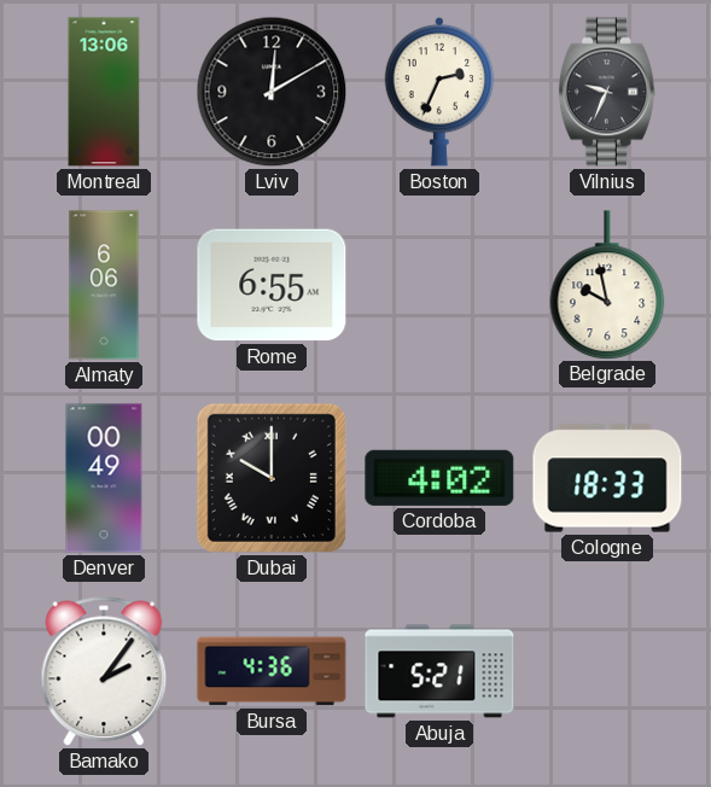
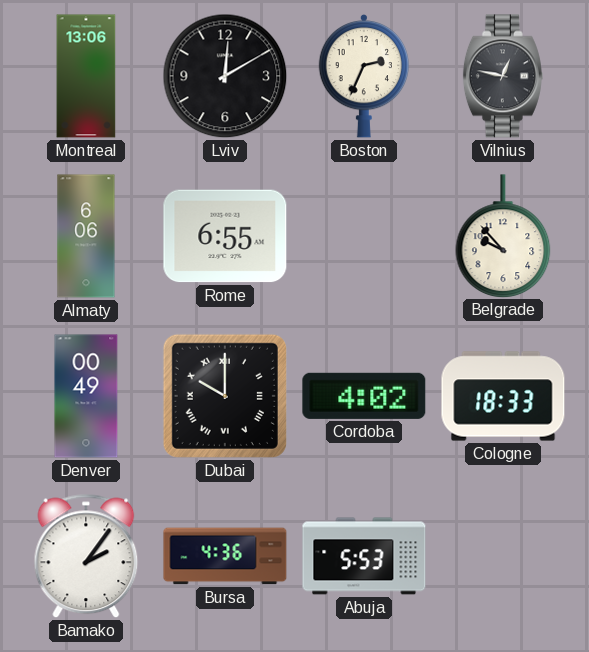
Vilnius: 9:34 -> 12:47 (503, 76)
Belgrade: 9:58 -> 9:53 (503, 236)
Abuja: 5:21 -> 5:53 (364, 556)
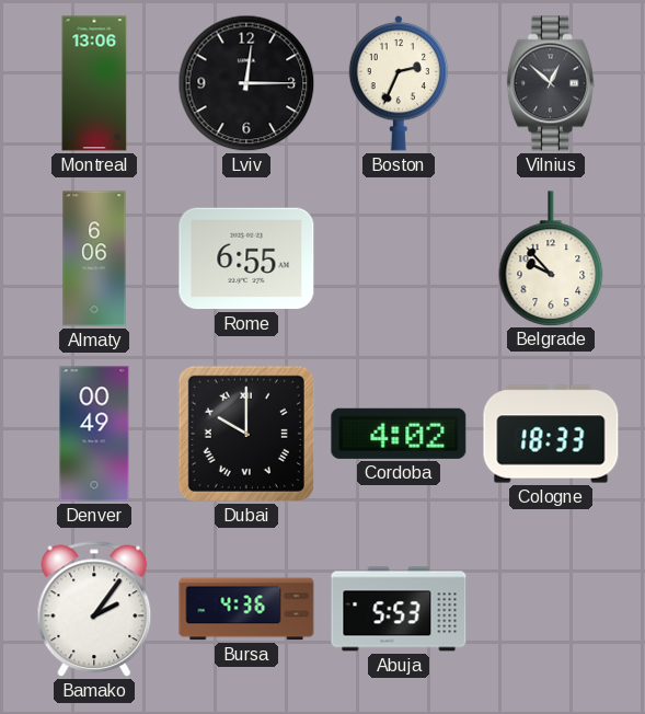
Lviv: 12:10 -> 12:15 (246, 83)
Vilnius: 12:47 -> 12:52 (551, 83)
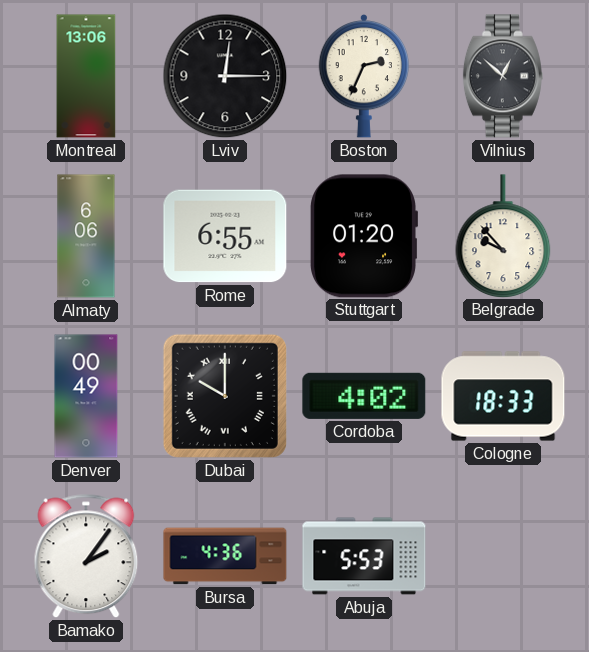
Stuttgart: none -> 01:20 (364, 236)
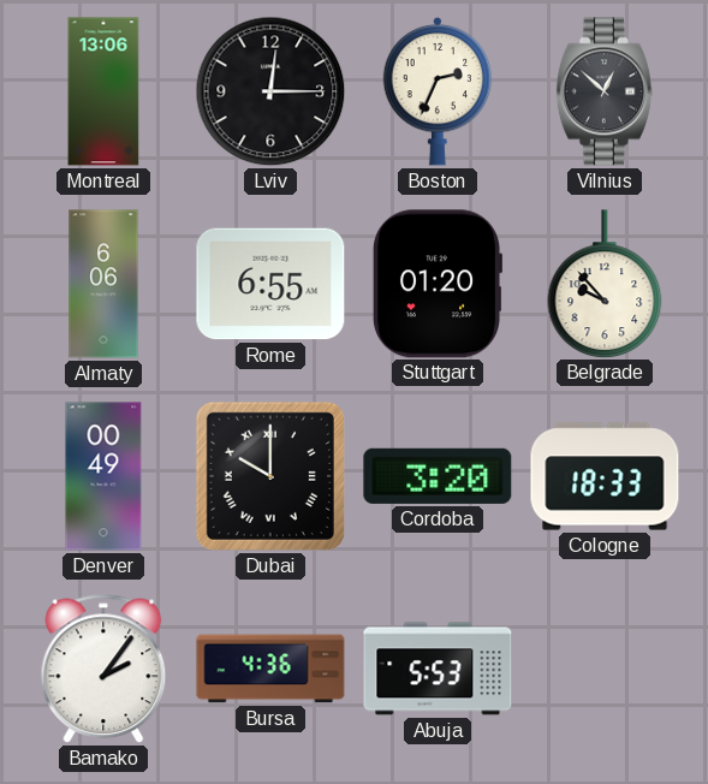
Cordoba: 4:02 -> 3:20 (438, 476)
